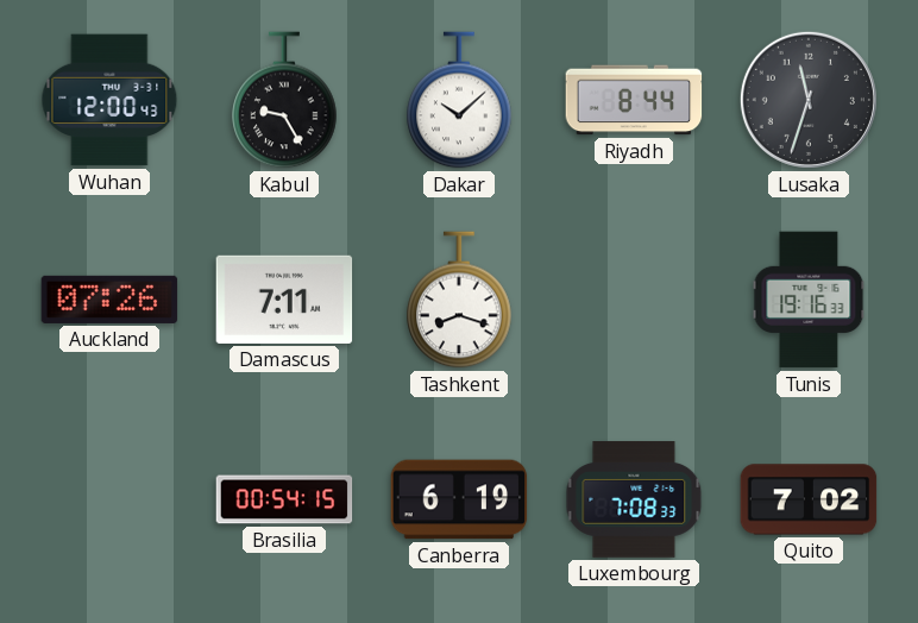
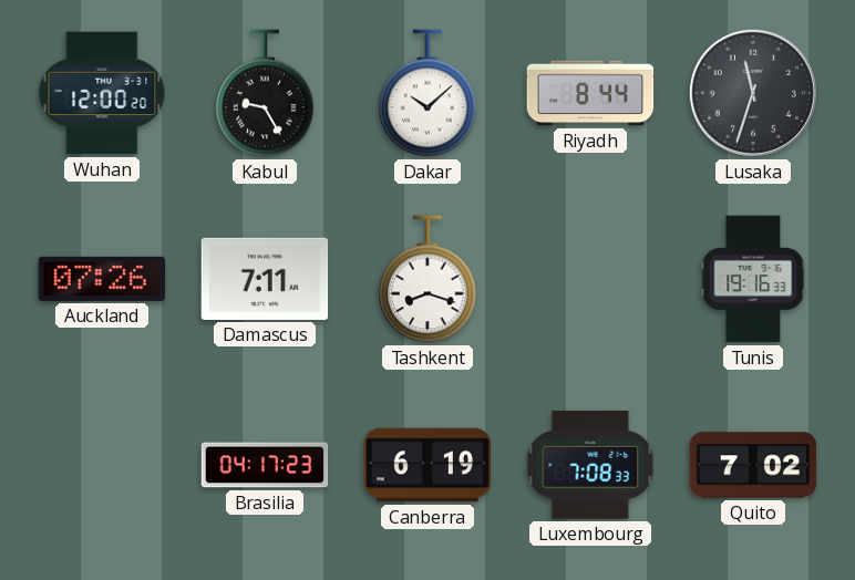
Wuhan: 12:00:43 -> 12:00:20 (102, 93)
Brasilia: 00:54 -> 04:17 (265, 465)
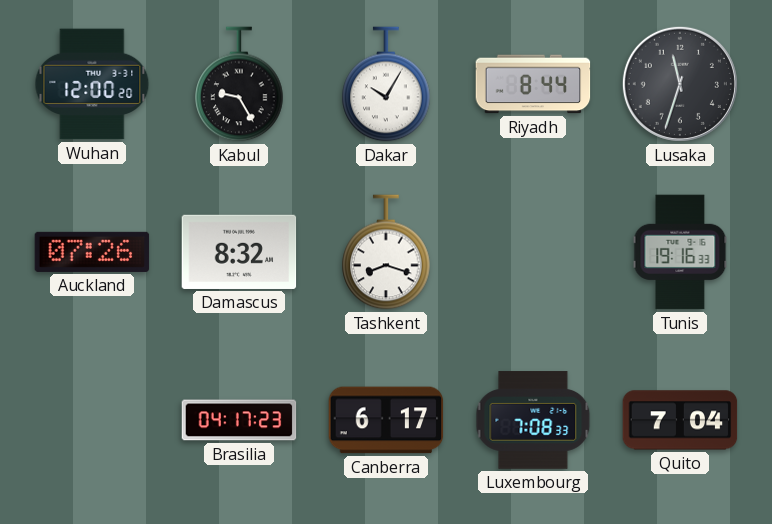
Dakar: 10:08 -> 10:05 (386, 84)
Damascus: 7:11 -> 8:32 (239, 252)
Canberra: 6:19 -> 6:17 (386, 420)
Quito: 7:02 -> 7:04 (680, 420)
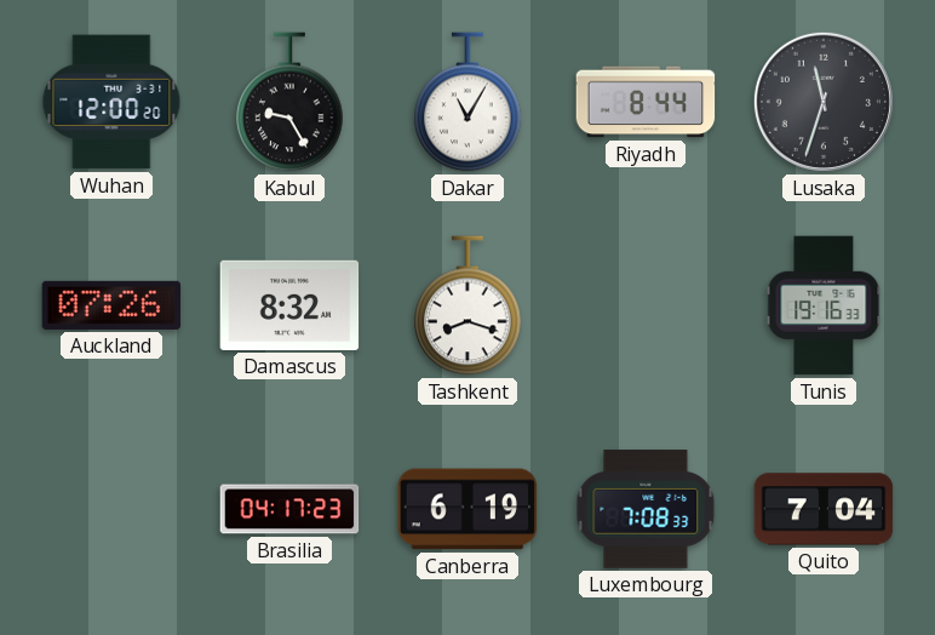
Dakar: 10:05 -> 11:05 (468, 102)
Canberra: 6:17 -> 6:19 (468, 509)
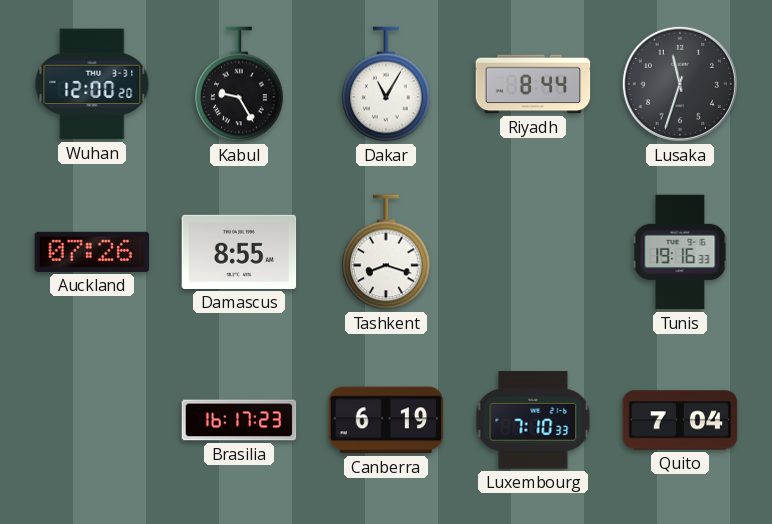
Damascus: 8:32 -> 8:55 (239, 252)
Brasilia: 04:17 -> 16:17 (239, 420)
Luxembourg: 7:08 -> 7:10 (533, 420)
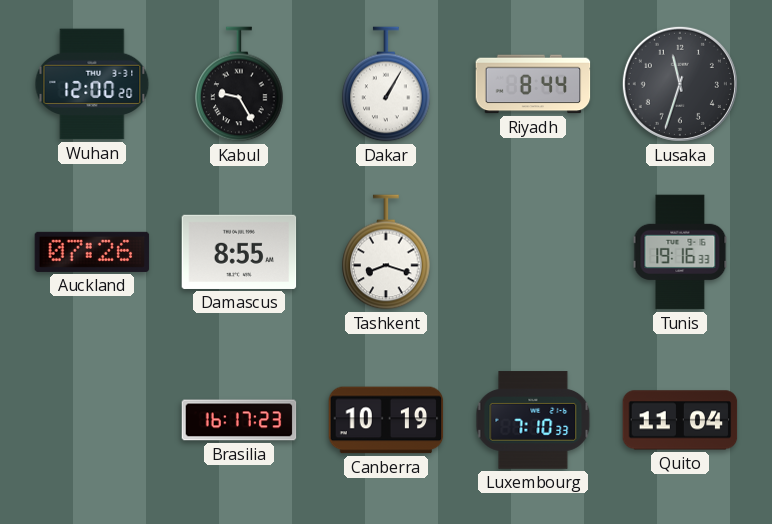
Dakar: 11:05 -> 1:05 (386, 84)
Canberra: 6:19 -> 10:19 (386, 420)
Quito: 7:04 -> 11:04 (680, 420)
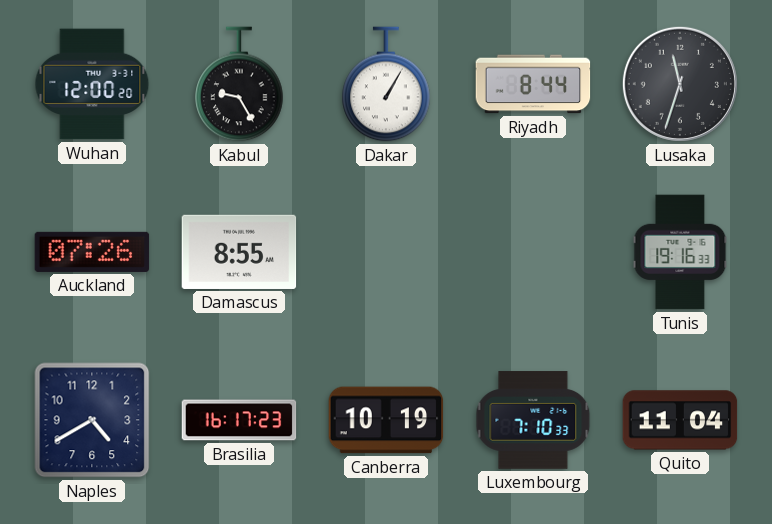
Tashkent: 8:18 -> none (386, 252)
Naples: none -> 4:40 (92, 420)
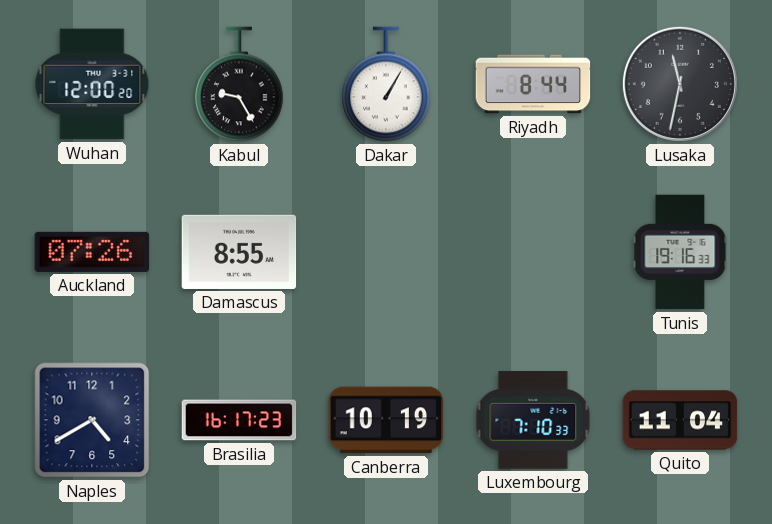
Lusaka: 11:33 -> 11:32 (680, 84)
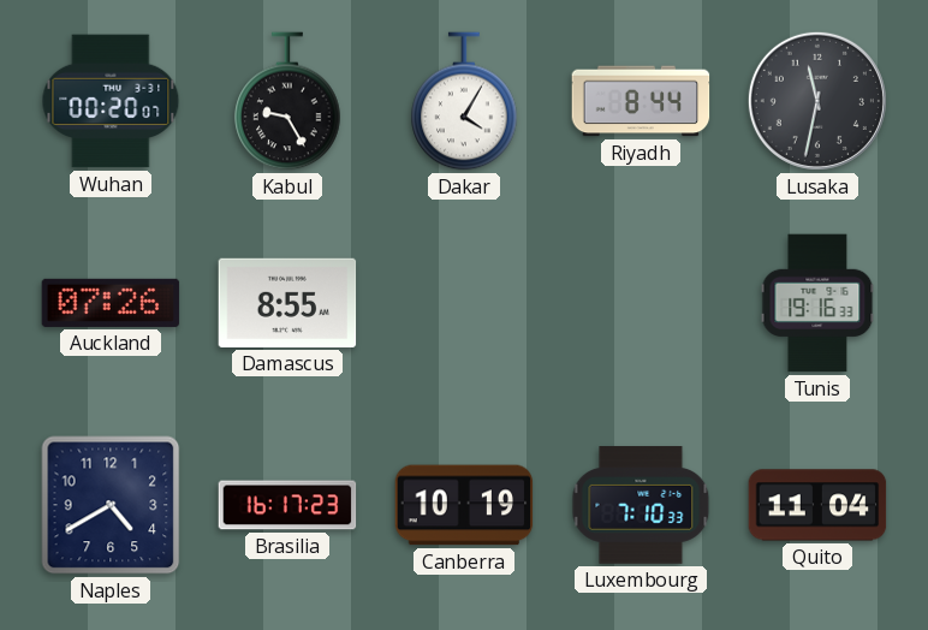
Wuhan: 12:00 -> 00:20 (111, 101)
Dakar: 1:05 -> 4:05 (464, 101)
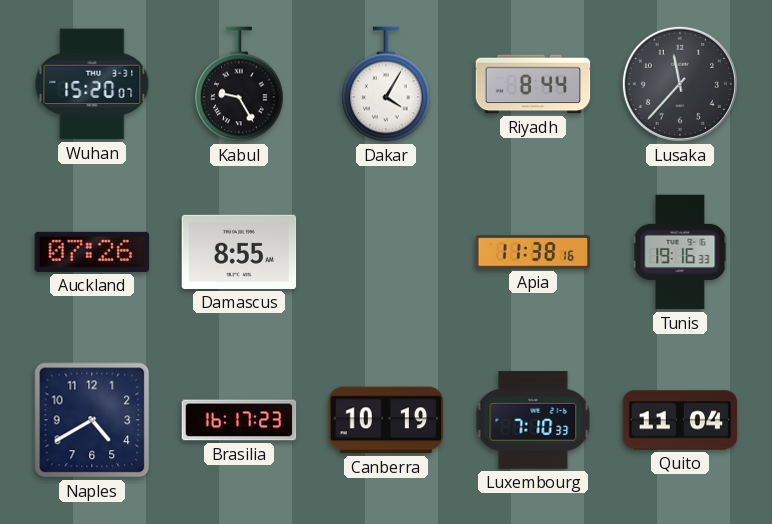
Wuhan: 00:20 -> 15:20 (92, 84)
Lusaka: 11:32 -> 11:37 (680, 84)
Apia: none -> 11:38 (533, 252)
